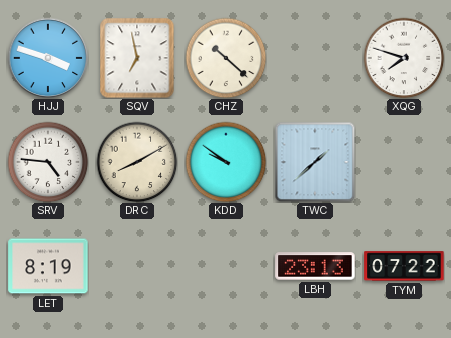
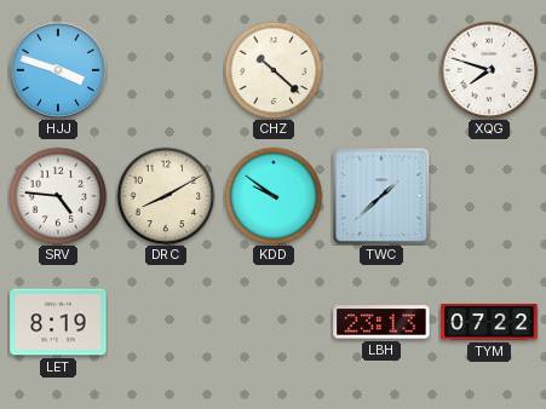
SQV: 6:58 -> none (137, 58)
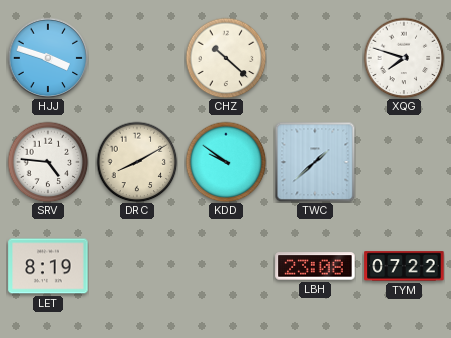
LBH: 23:13 -> 23:08 (315, 266)
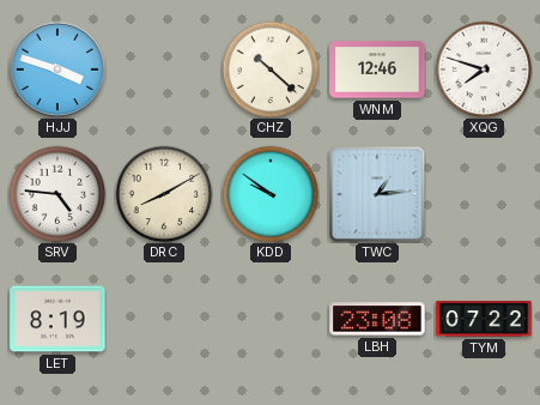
WNM: none -> 12:46 (377, 69)
TWC: 1:38 -> 1:14 (377, 194)
